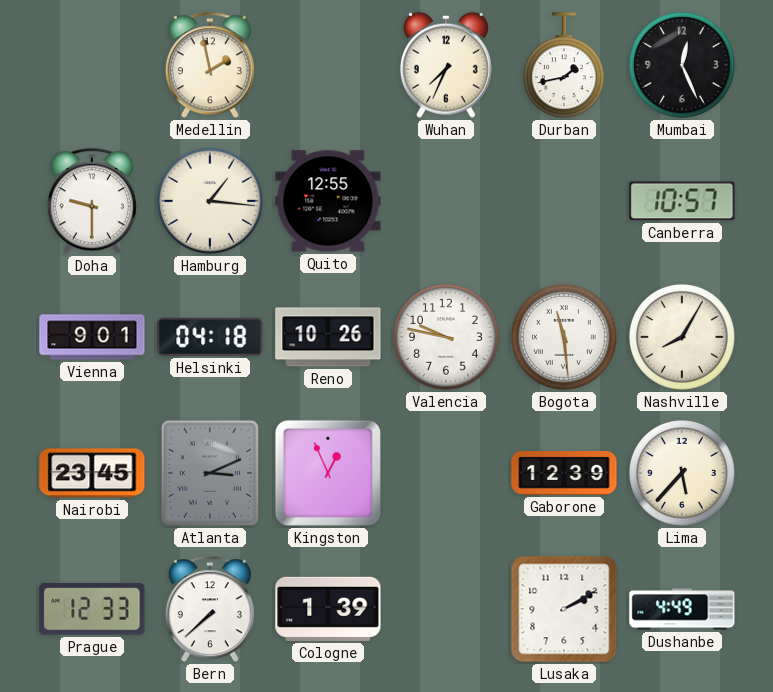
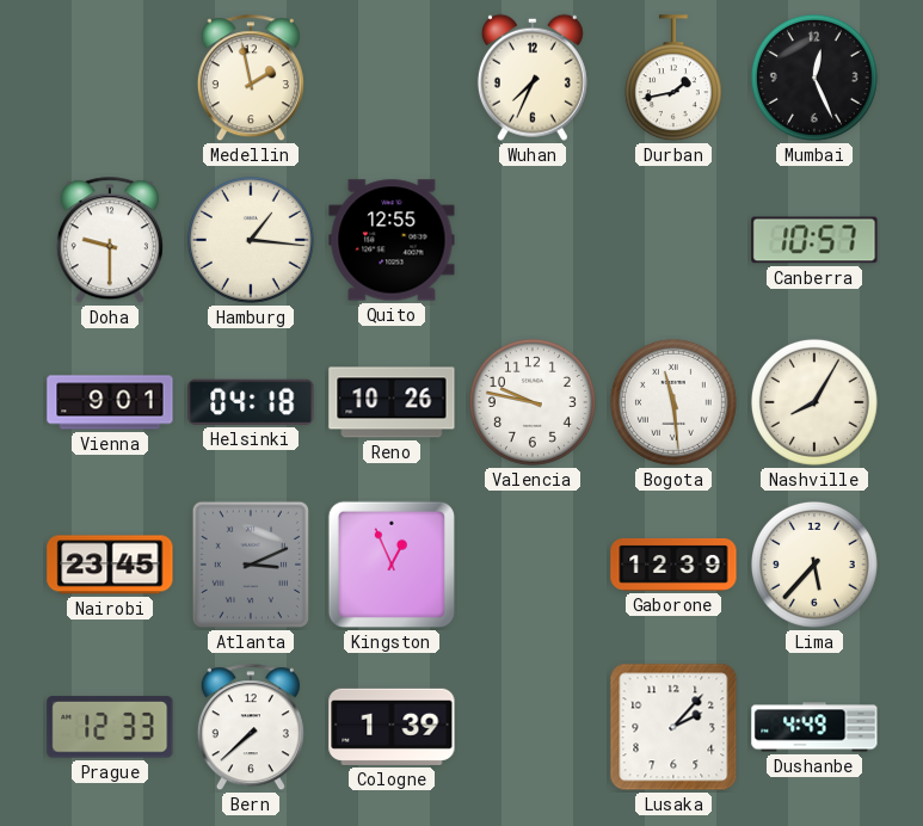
Lusaka: 2:10 -> 2:07 (673, 727)
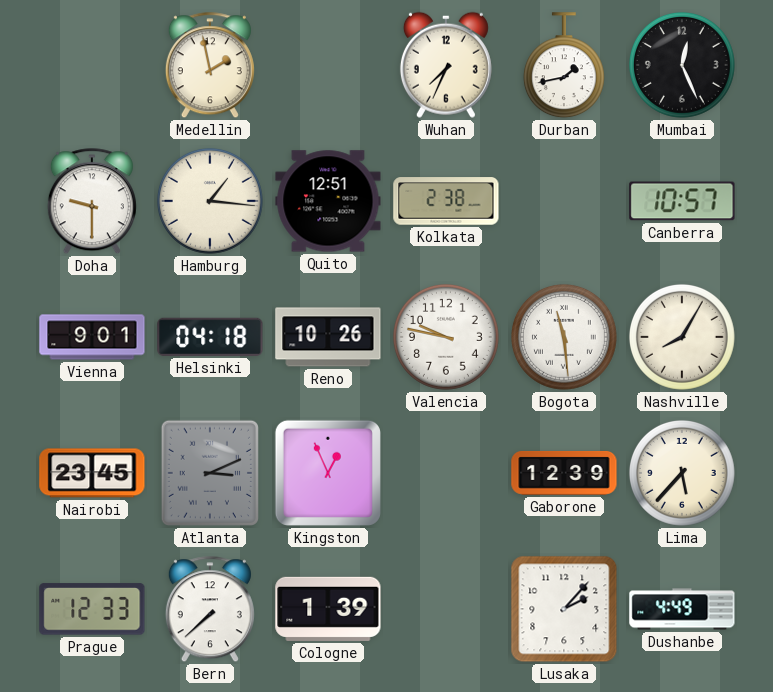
Quito: 12:55 -> 12:51 (328, 201)
Kolkata: none -> 2:38 (446, 201)
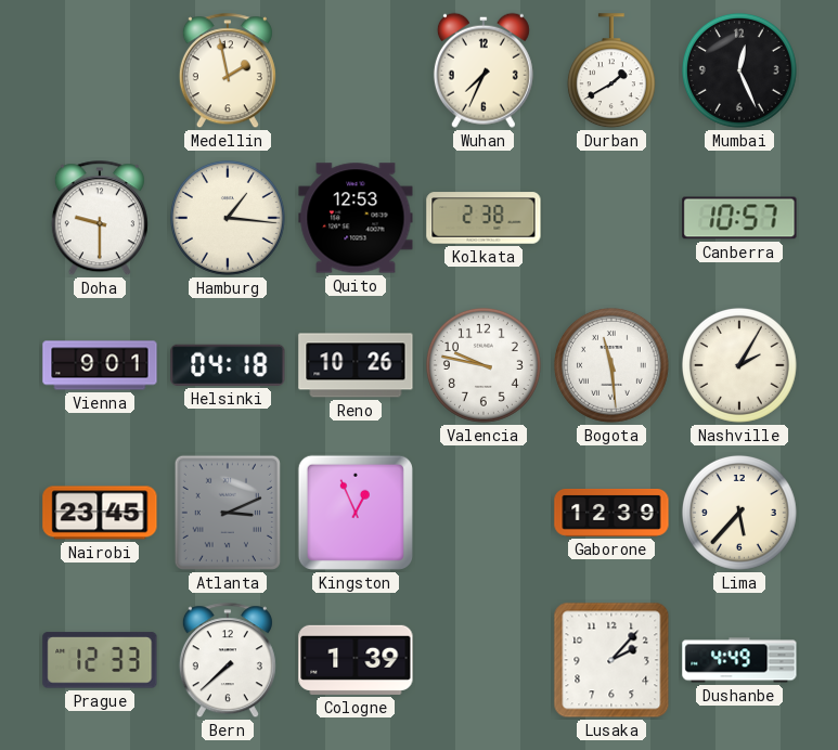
Durban: 1:43 -> 1:40 (611, 72)
Quito: 12:51 -> 12:53 (356, 218)
Nashville: 8:05 -> 2:05 (739, 365)
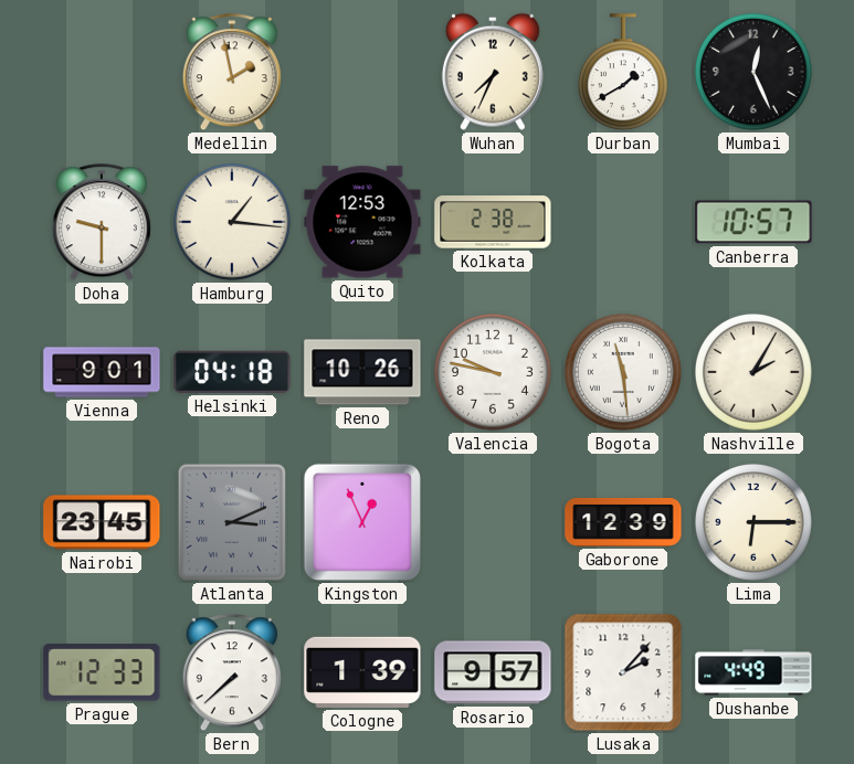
Lima: 5:37 -> 6:15 (753, 522)
Rosario: none -> 9:57 (493, 672)
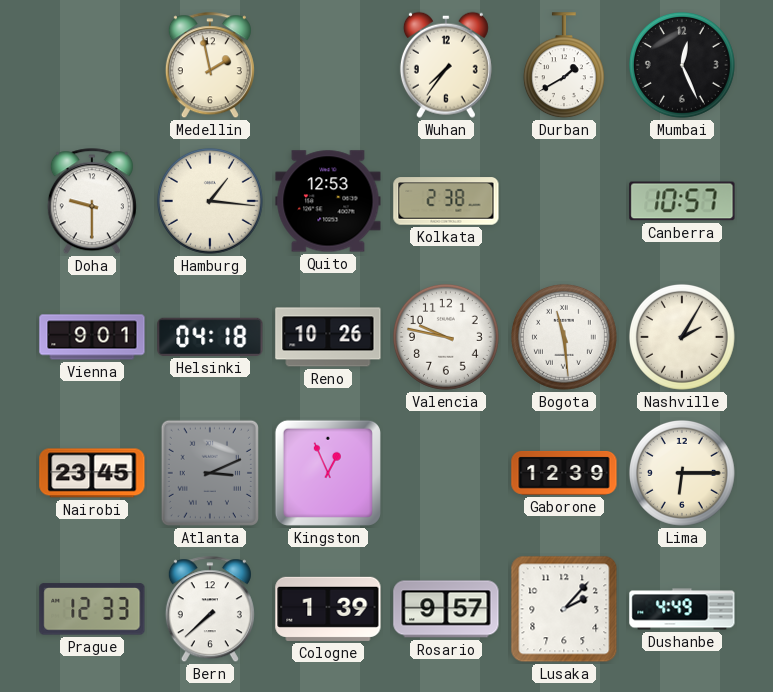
Wuhan: 7:34 -> 7:36 (446, 65)
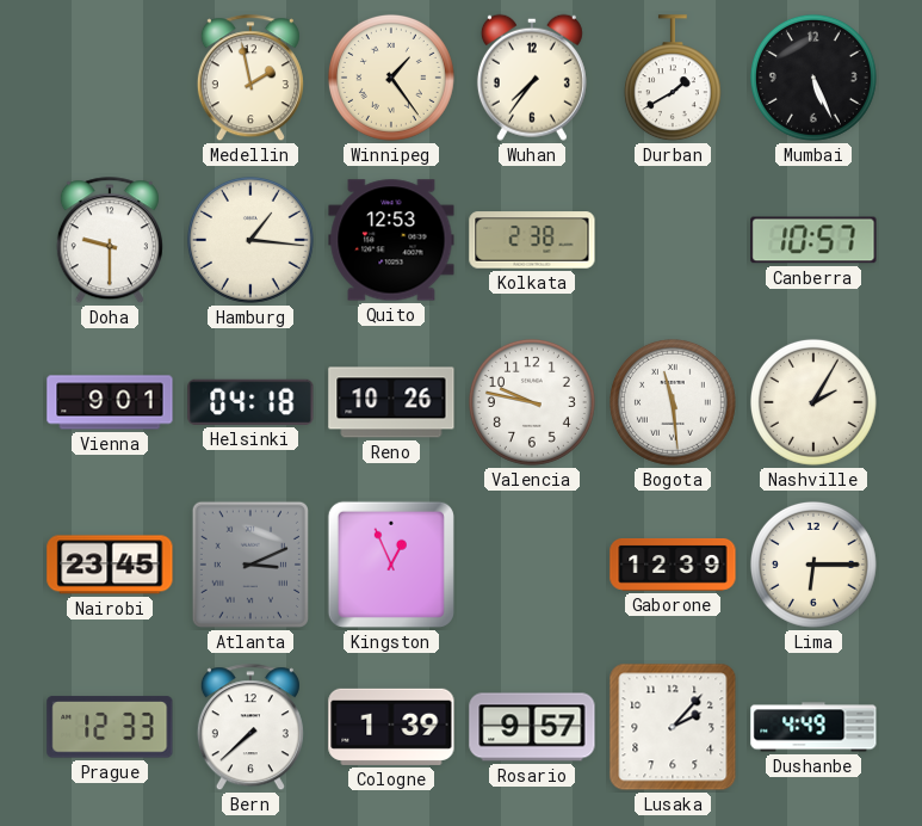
Winnipeg: none -> 1:24 (391, 78)
Mumbai: 12:26 -> 5:26 (813, 78)
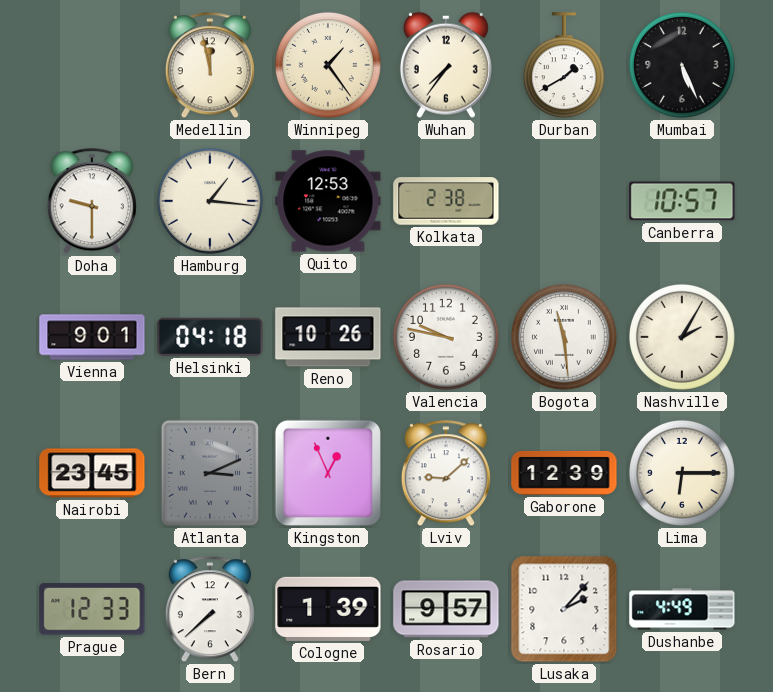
Medellin: 1:58 -> 11:58 (210, 66)
Lviv: none -> 9:08 (446, 474)
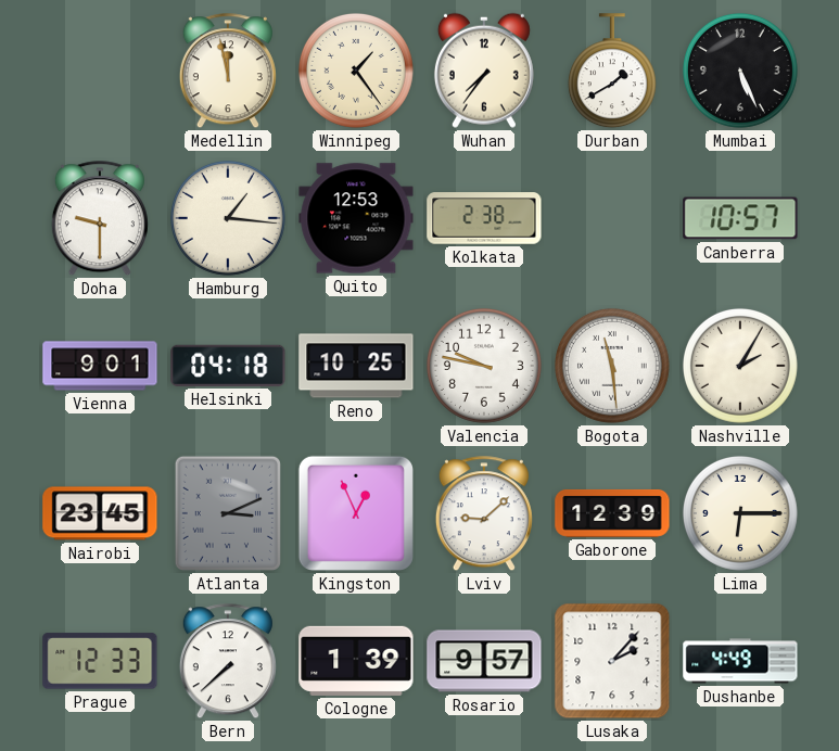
Reno: 10:26 -> 10:25 (356, 366)
